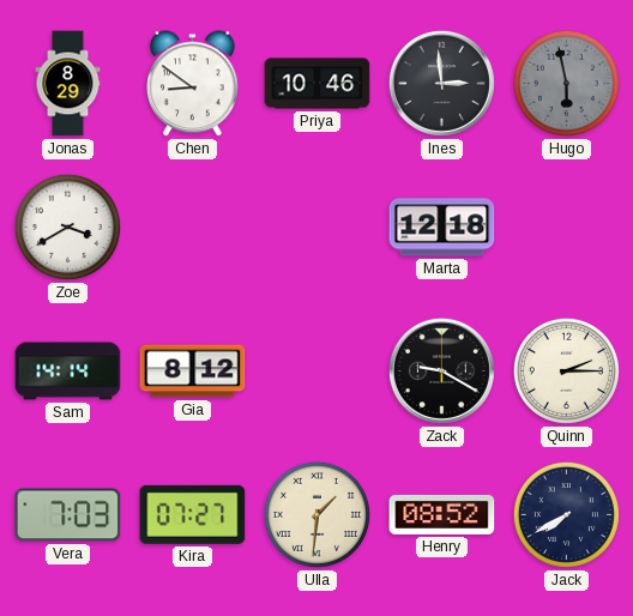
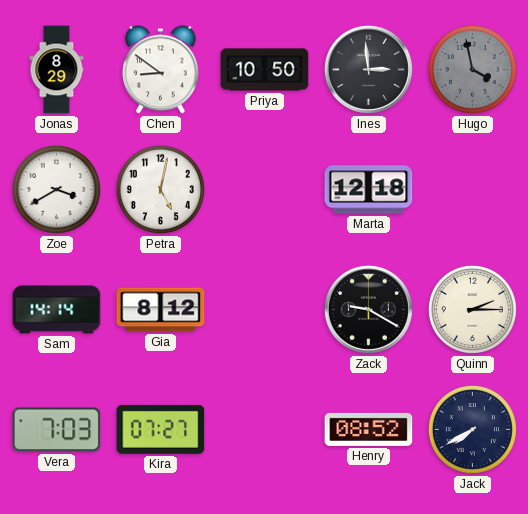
Priya: 10:46 -> 10:50 (265, 70)
Hugo: 5:58 -> 3:58 (472, 69)
Petra: none -> 5:02 (160, 189)
Ulla: 1:31 -> none (316, 514)
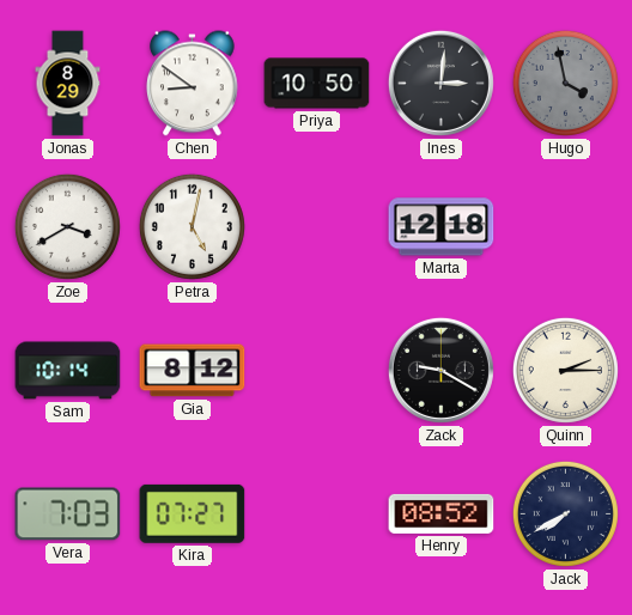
Ines: 2:59 -> 3:01 (440, 83)
Sam: 14:14 -> 10:14 (68, 371)
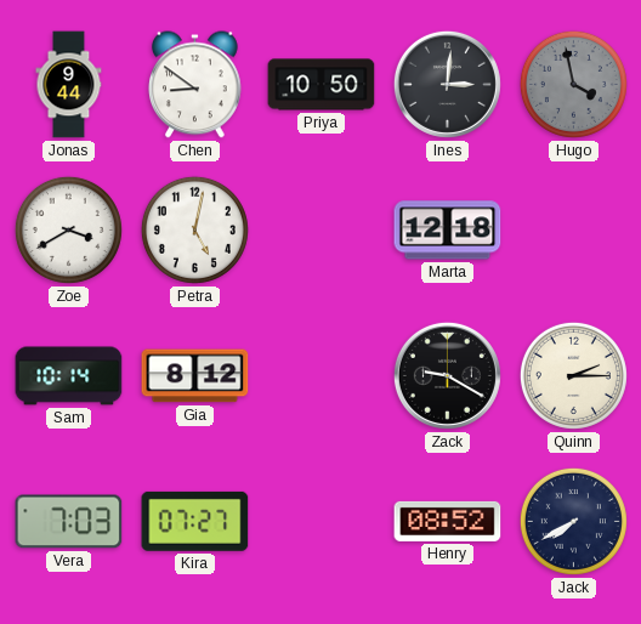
Jonas: 8:29 -> 9:44 (69, 85)
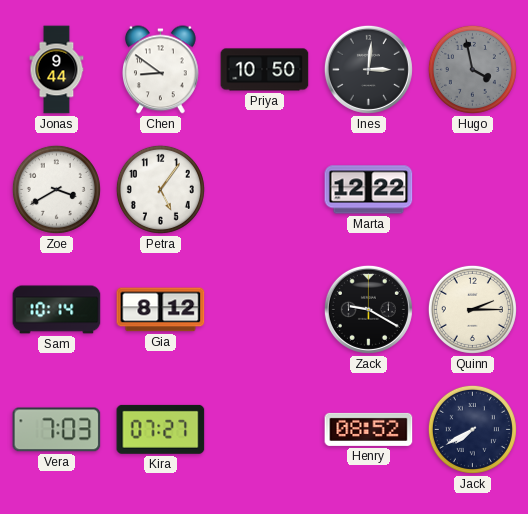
Petra: 5:02 -> 5:06 (160, 189)
Marta: 12:18 -> 12:22 (369, 190)
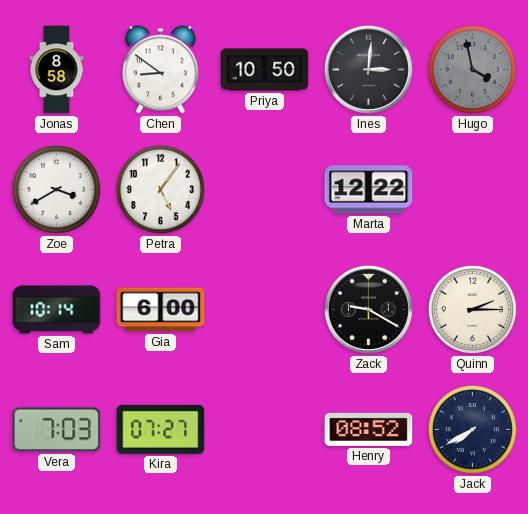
Jonas: 9:44 -> 8:58 (57, 70)
Gia: 8:12 -> 6:00 (161, 310)
